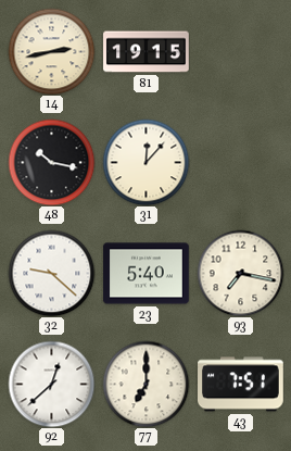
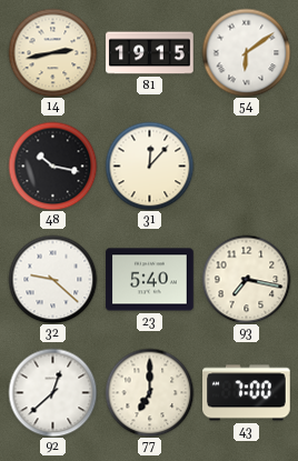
54: none -> 6:09 (246, 52)
43: 7:51 -> 7:00 (247, 393)
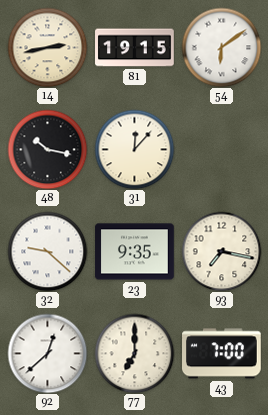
23: 5:40 -> 9:35 (135, 252)
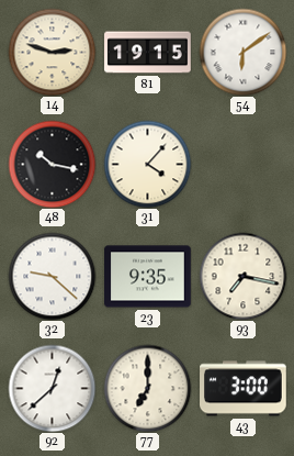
14: 2:43 -> 2:48 (52, 52)
31: 12:07 -> 4:07 (147, 164)
43: 7:00 -> 3:00 (244, 389)
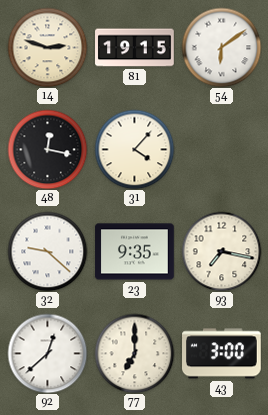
48: 10:17 -> 12:17 (47, 149)
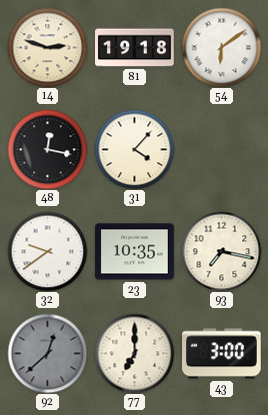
81: 19:15 -> 19:18 (135, 48)
32: 9:22 -> 9:39 (47, 251)
23: 9:35 -> 10:35 (135, 252)
92 dial: white -> grey (47, 353)
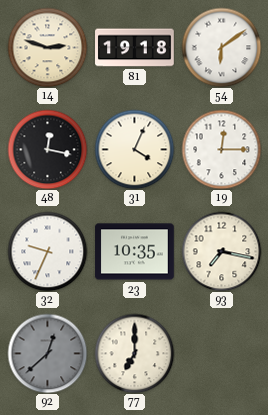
31: 4:07 -> 4:04 (134, 149)
19: none -> 12:15 (221, 149)
32: 9:39 -> 9:34 (47, 251)
43: 3:00 -> none (222, 354)
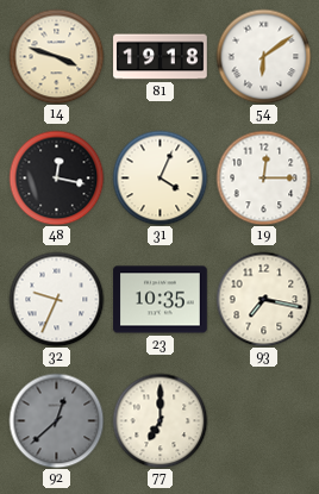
14: 2:48 -> 3:48 (56, 56)
